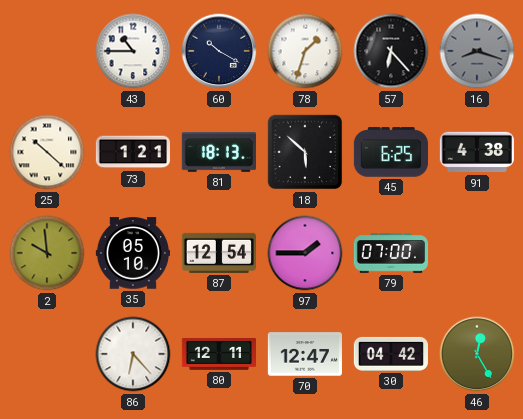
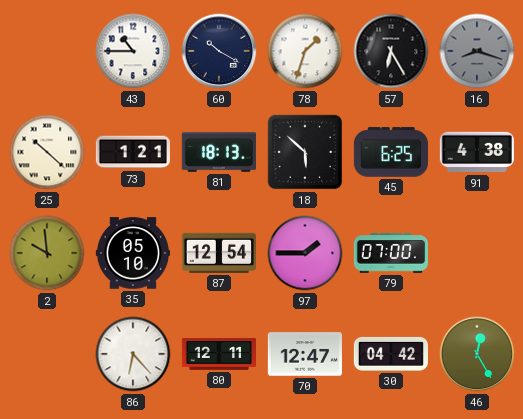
57: 6:23 -> 6:25 (391, 51)
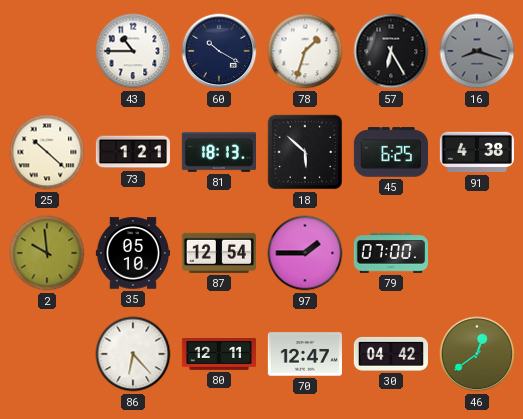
46: 12:25 -> 12:39 (477, 354)
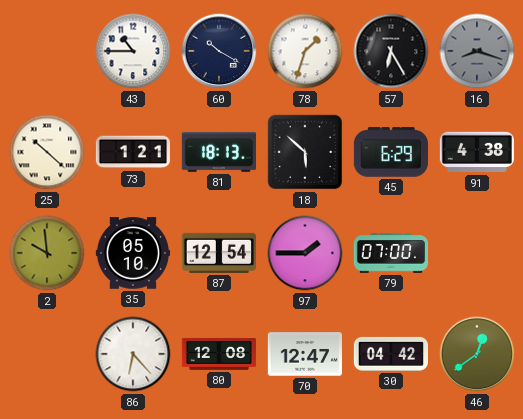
45: 6:25 -> 6:29 (390, 152)
80: 12:11 -> 12:08 (218, 355)
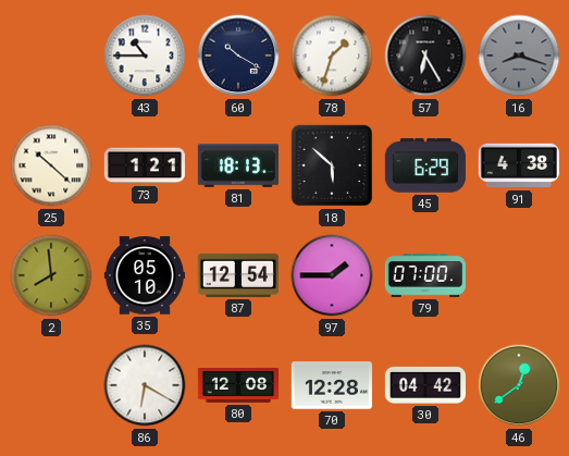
2: 9:59 -> 7:59 (51, 275)
86: 6:23 -> 6:20 (145, 385)
70: 12:47 -> 12:28 (332, 385)
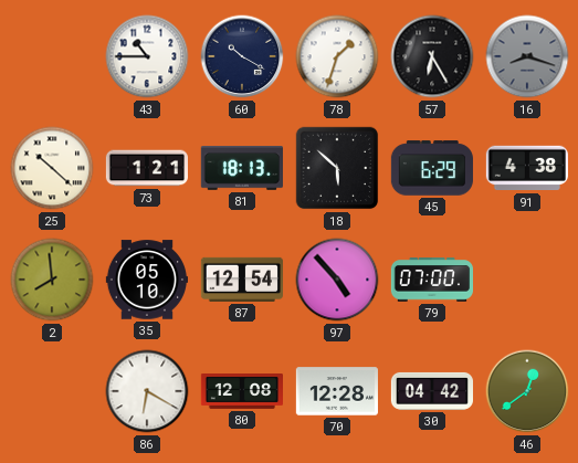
97: 1:45 -> 4:53 (337, 280)
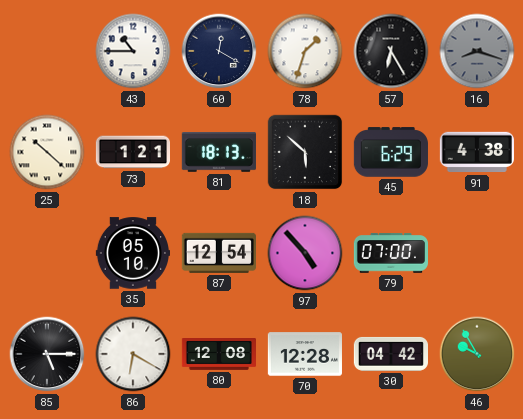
60: 10:20 -> 12:20 (219, 51)
2: 7:59 -> none (52, 280)
85: none -> 5:15 (47, 354)
46: 12:39 -> 9:55 (477, 354)
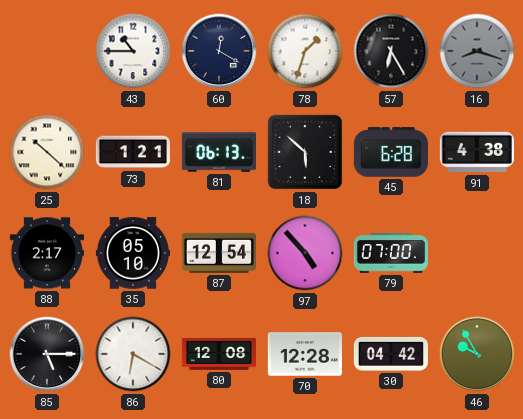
81: 18:13 -> 06:13 (219, 153)
45: 6:29 -> 6:28 (390, 152)
88: none -> 2:17 (47, 253)
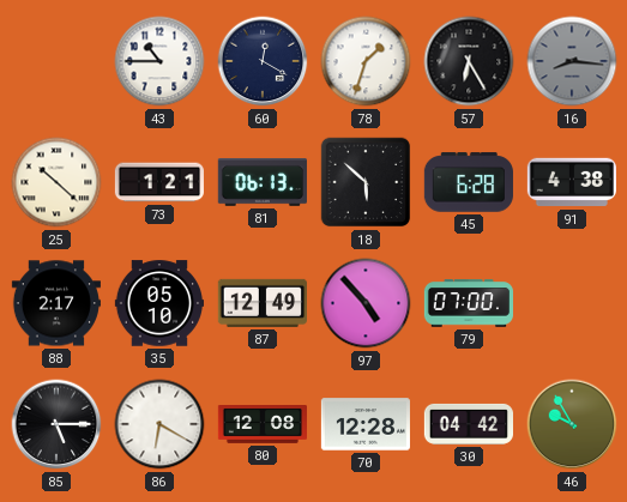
16: 8:18 -> 8:16 (572, 61)
87: 12:54 -> 12:49 (263, 303)
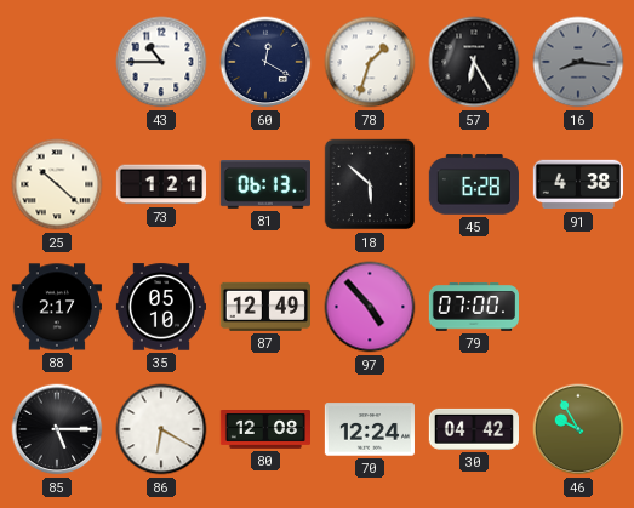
70: 12:28 -> 12:24 (370, 429)
